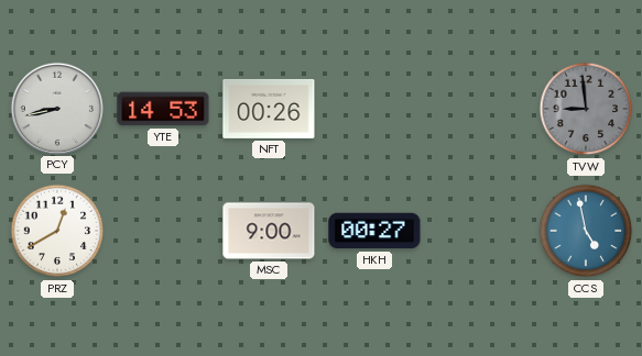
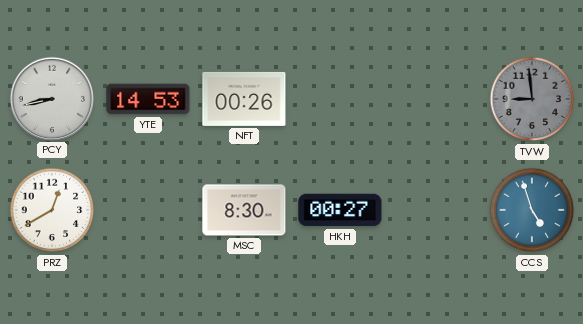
MSC: 9:00 -> 8:30 (244, 210)
CCS: 4:58 -> 4:57 (532, 210)
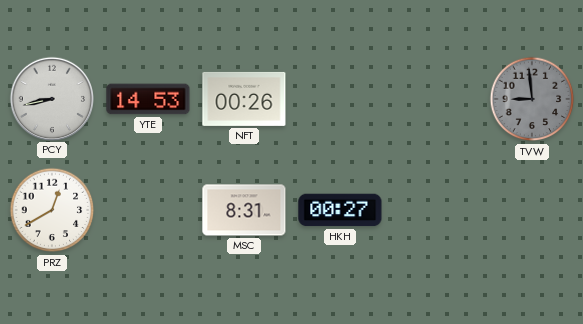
MSC: 8:30 -> 8:31 (244, 210)
CCS: 4:57 -> none (532, 210)
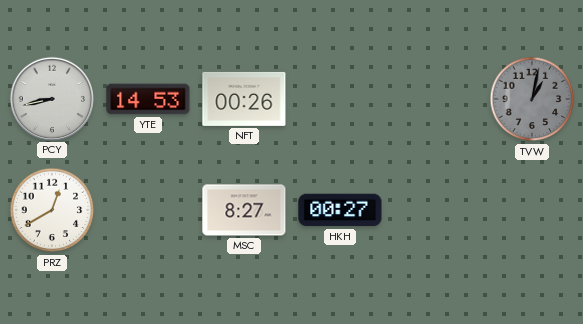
TVW: 8:59 -> 1:02 (532, 99)
MSC: 8:31 -> 8:27 (244, 210)
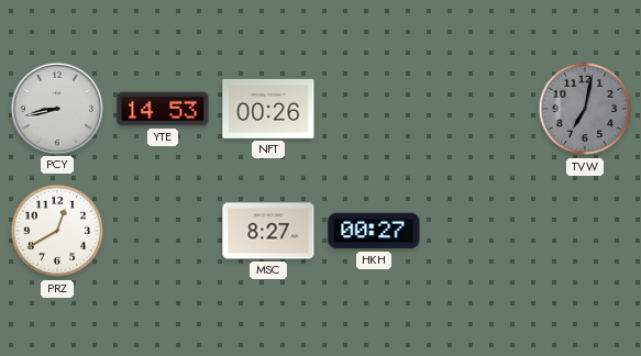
TVW: 1:02 -> 7:02 (585, 109)
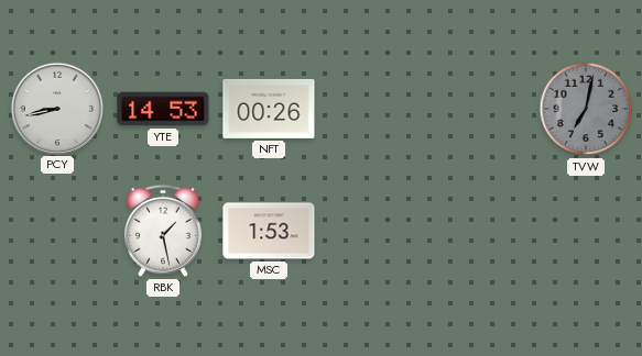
PRZ: 12:40 -> none (57, 231)
RBK: none -> 1:28 (163, 231)
MSC: 8:27 -> 1:53 (269, 231)
HKH: 00:27 -> none (374, 231)
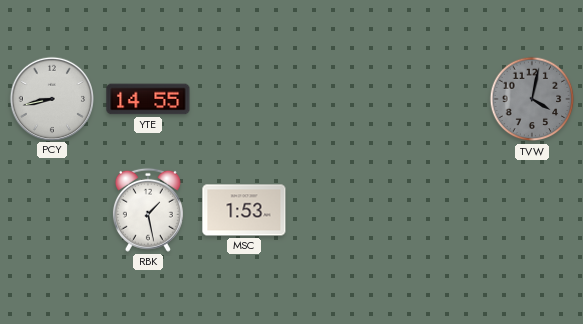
YTE: 14:53 -> 14:55 (148, 99)
NFT: 00:26 -> none (269, 109)
TVW: 7:02 -> 4:02 (532, 99)
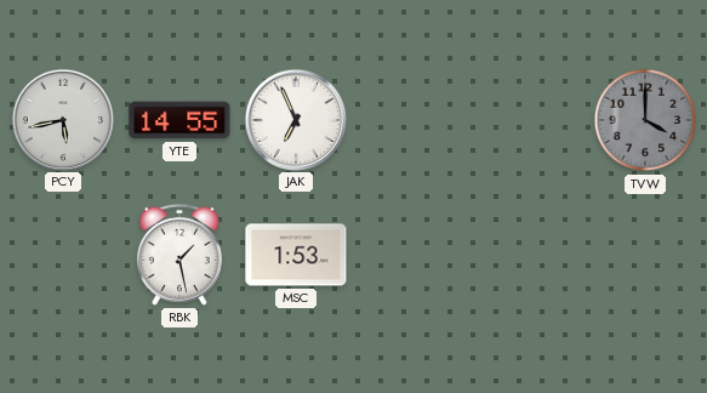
PCY: 8:43 -> 5:43 (62, 119)
JAK: none -> 6:56 (295, 119)
TVW: 4:02 -> 4:00 (645, 120)
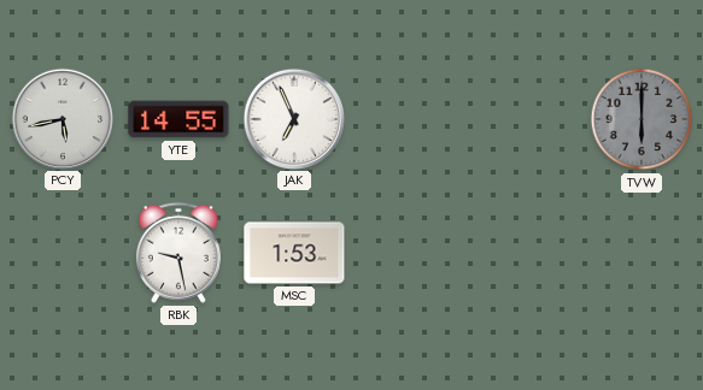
TVW: 4:00 -> 6:00 (642, 119)
RBK: 1:28 -> 9:28 (178, 253)
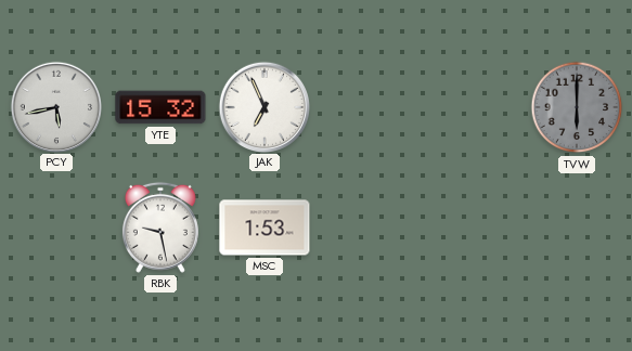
YTE: 14:55 -> 15:32 (160, 107)
